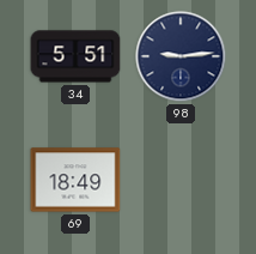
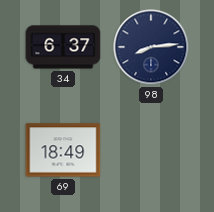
34: 5:51 -> 6:37 (63, 47)
98: 9:14 -> 8:14 (151, 47)
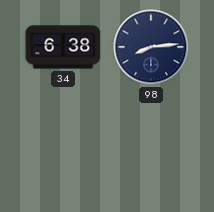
34: 6:37 -> 6:38 (63, 47)
69: 18:49 -> none (63, 150)
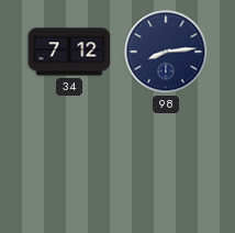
34: 6:38 -> 7:12 (69, 52)
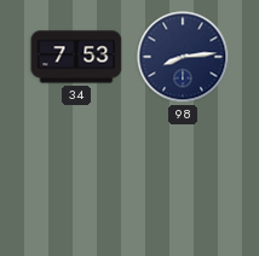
34: 7:12 -> 7:53 (76, 57)
